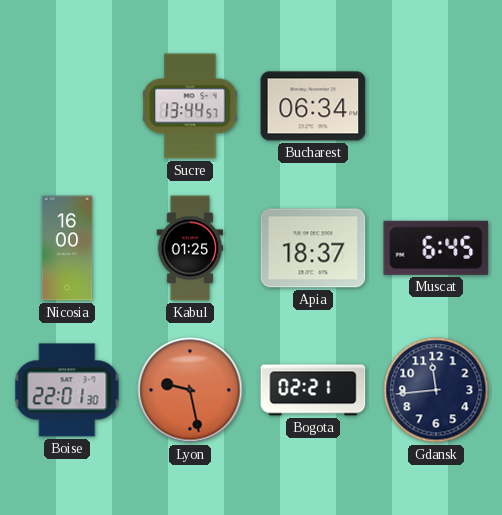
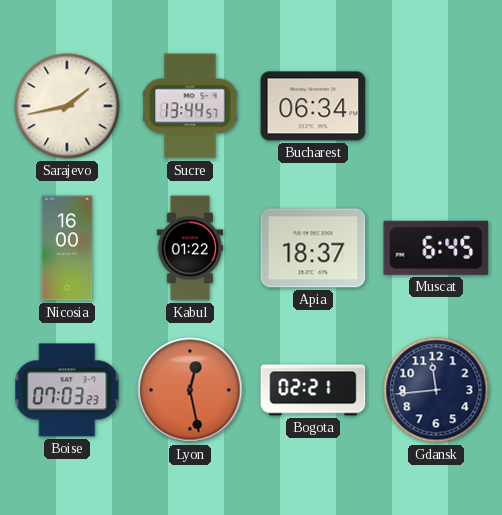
Sarajevo: none -> 1:43 (67, 106)
Kabul: 01:25 -> 01:22 (190, 248)
Boise: 22:01 -> 07:03 (67, 390)
Lyon: 9:28 -> 12:28 (190, 390)
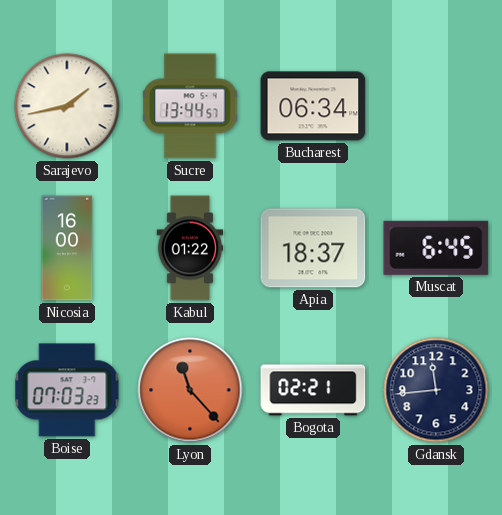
Lyon: 12:28 -> 11:23 (190, 390)
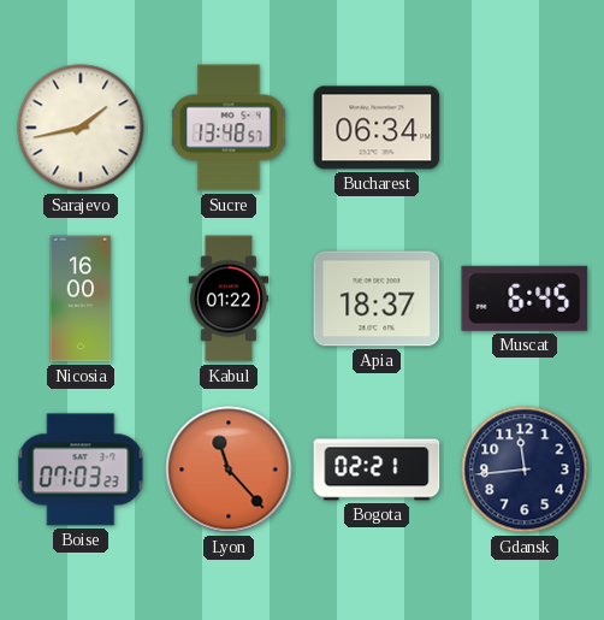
Sucre: 13:44 -> 13:48 (229, 128)
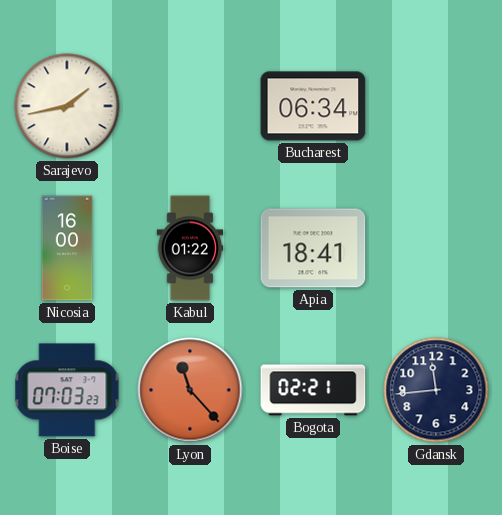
Sucre: 13:48 -> none (229, 128)
Apia: 18:37 -> 18:41 (313, 248)
Muscat: 6:45 -> none (525, 299)
